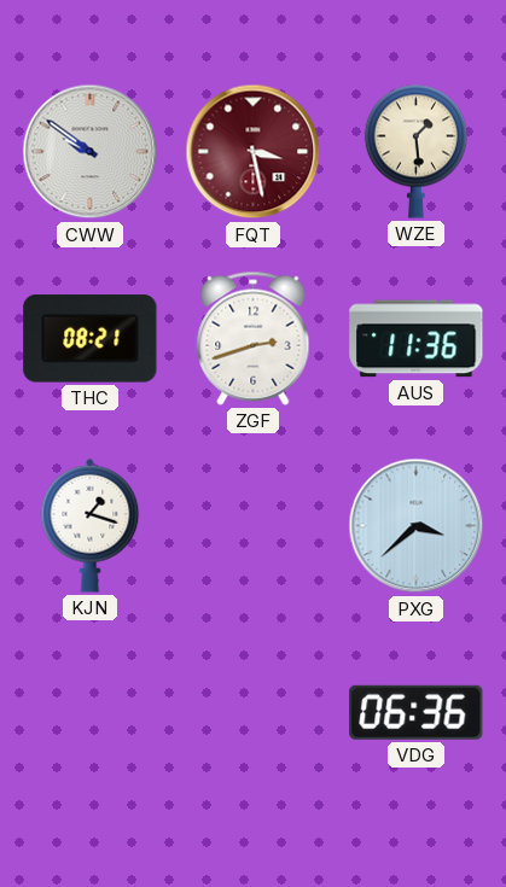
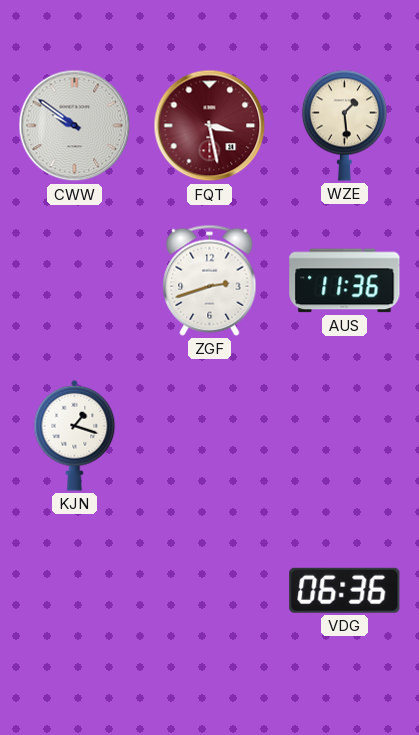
THC: 08:21 -> none (91, 339)
PXG: 3:38 -> none (417, 526)
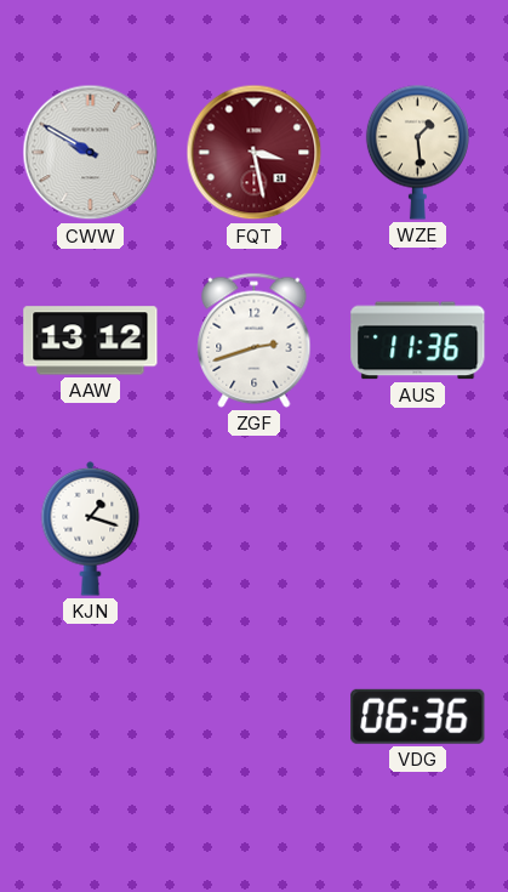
CWW: 9:51 -> 9:50 (91, 153)
AAW: none -> 13:12 (91, 341)
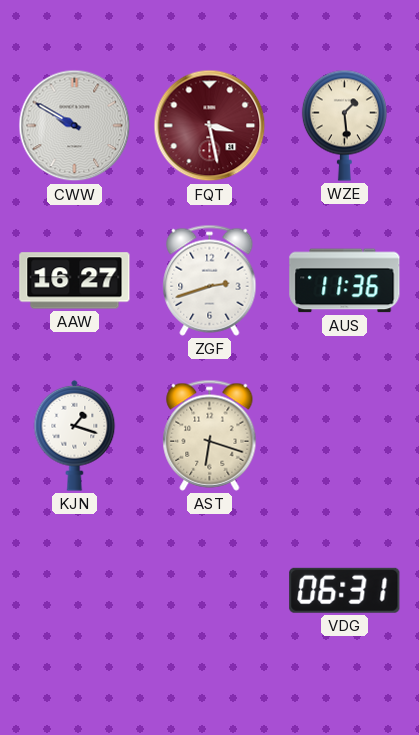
AAW: 13:12 -> 16:27 (75, 281)
AST: none -> 6:18 (210, 435)
VDG: 06:36 -> 06:31 (345, 590)
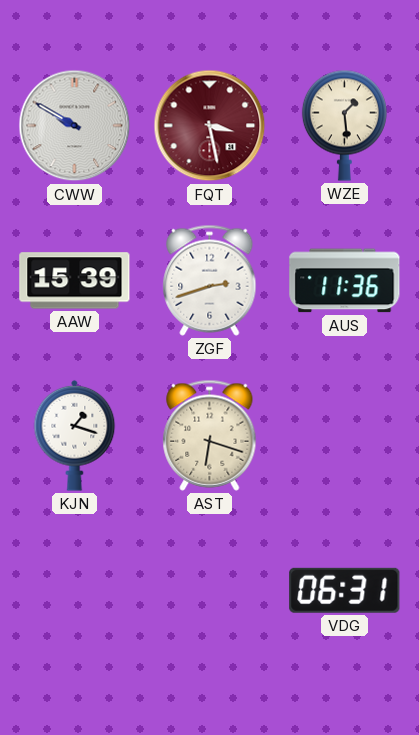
AAW: 16:27 -> 15:39 (75, 281)
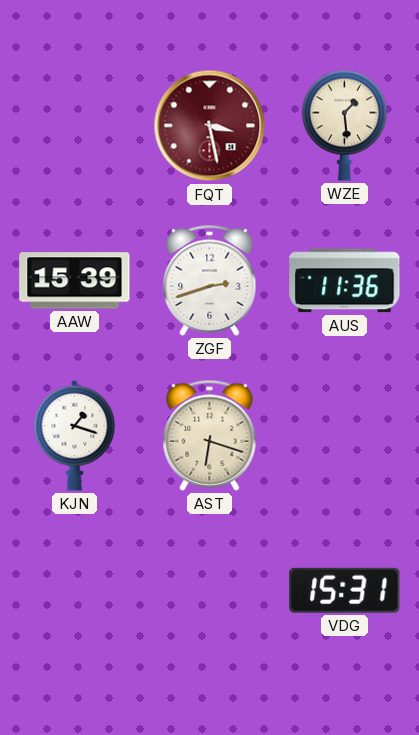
CWW: 9:50 -> none (75, 126)
VDG: 06:31 -> 15:31 (345, 590)
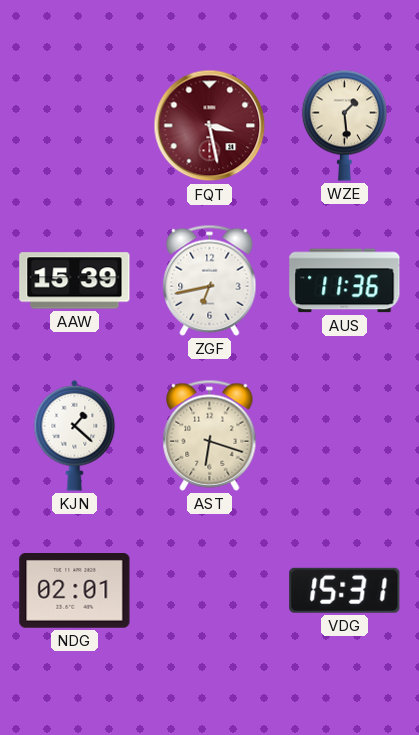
ZGF: 2:42 -> 6:43 (210, 280)
KJN: 1:18 -> 1:22 (75, 435)
NDG: none -> 02:01 (75, 591)
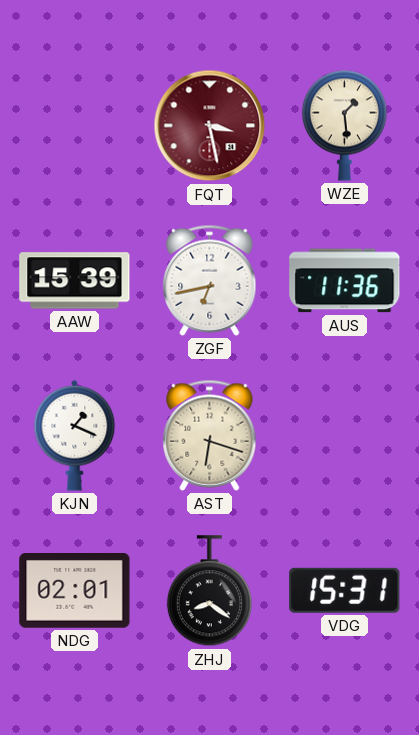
KJN: 1:22 -> 1:19 (75, 435)
ZHJ: none -> 8:21 (209, 591)
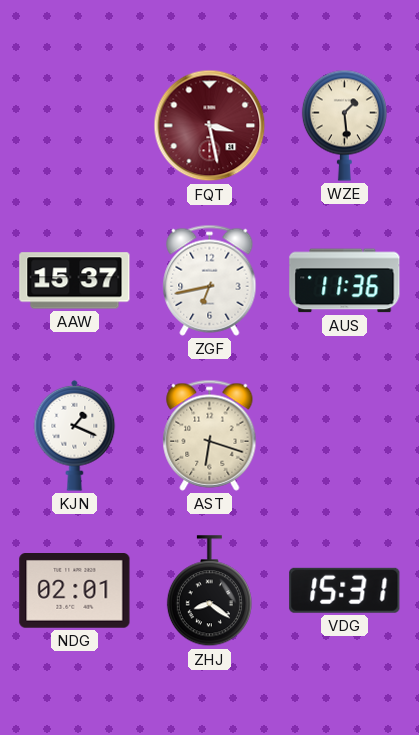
AAW: 15:39 -> 15:37 (75, 281)
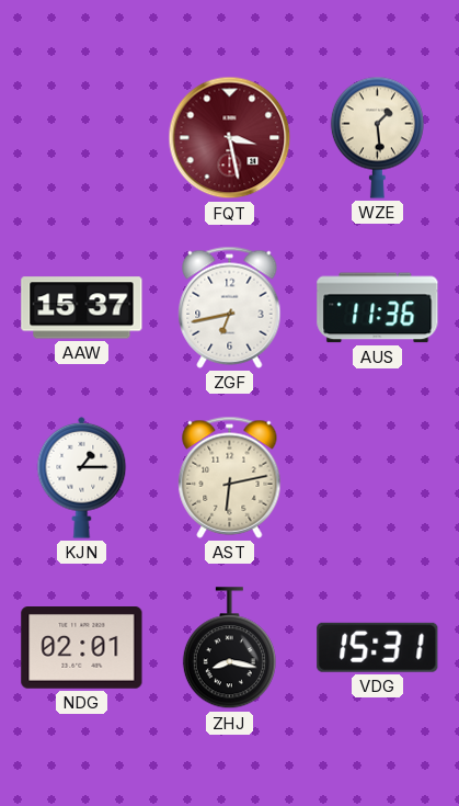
KJN: 1:19 -> 1:15 (82, 477)
AST: 6:18 -> 6:13 (230, 477)
ZHJ: 8:21 -> 8:17 (229, 648)
